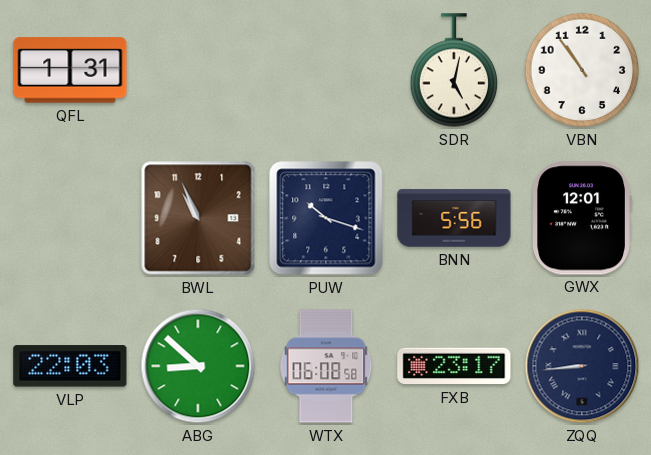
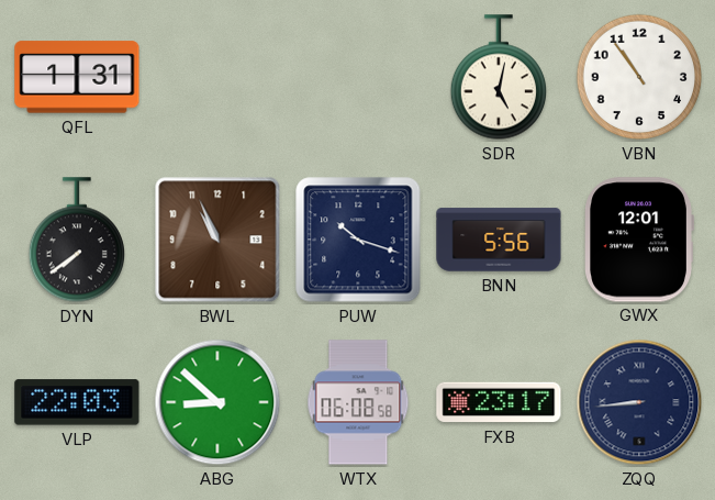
DYN: none -> 7:39 (76, 240)
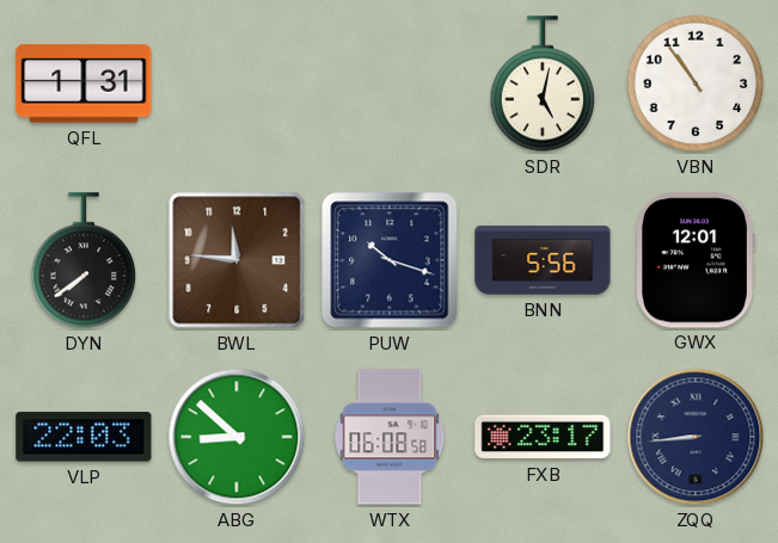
BWL: 10:56 -> 11:46 (237, 260)
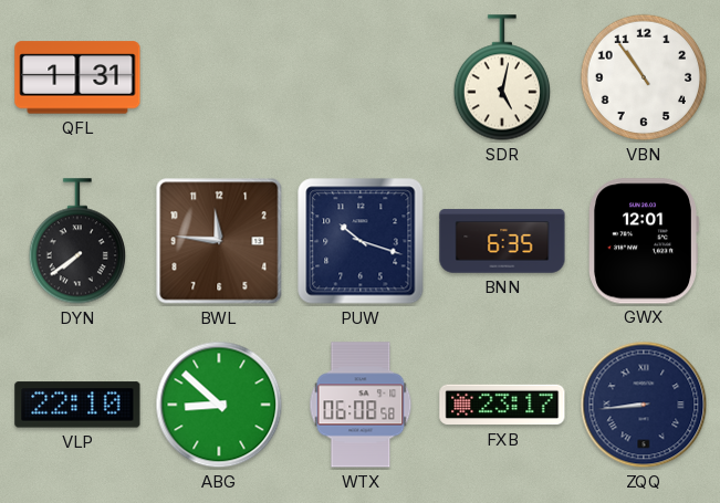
BNN: 5:56 -> 6:35 (502, 241)
VLP: 22:03 -> 22:10 (77, 405)
